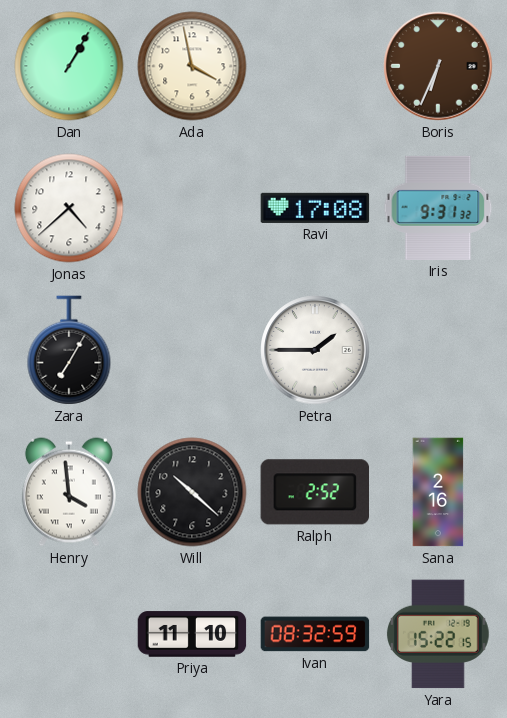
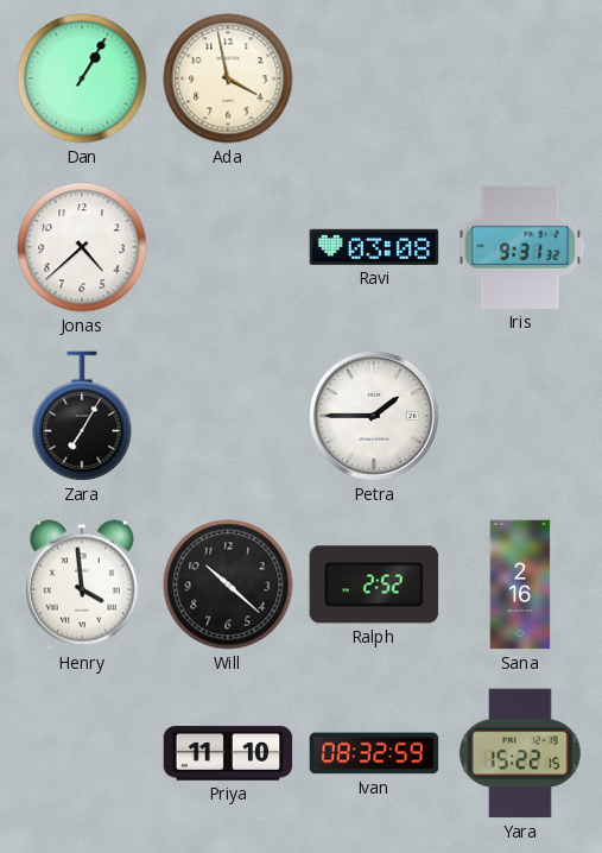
Boris: 6:34 -> none (438, 66)
Ravi: 17:08 -> 03:08 (374, 247)
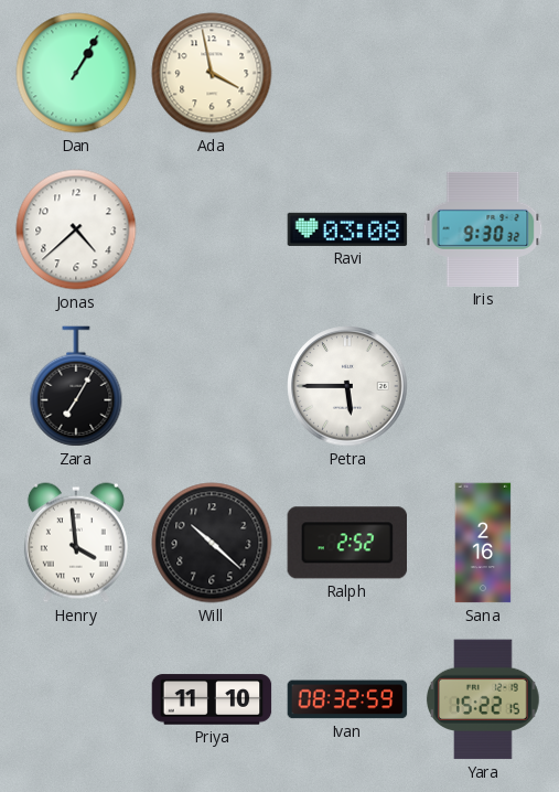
Iris: 9:31 -> 9:30 (483, 229)
Petra: 1:45 -> 5:45 (347, 386)
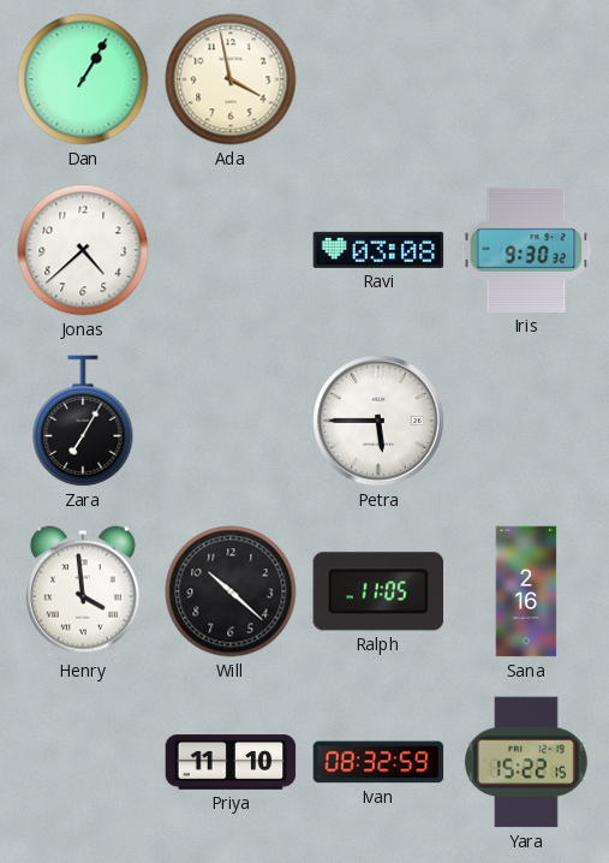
Ralph: 2:52 -> 11:05 (377, 591)
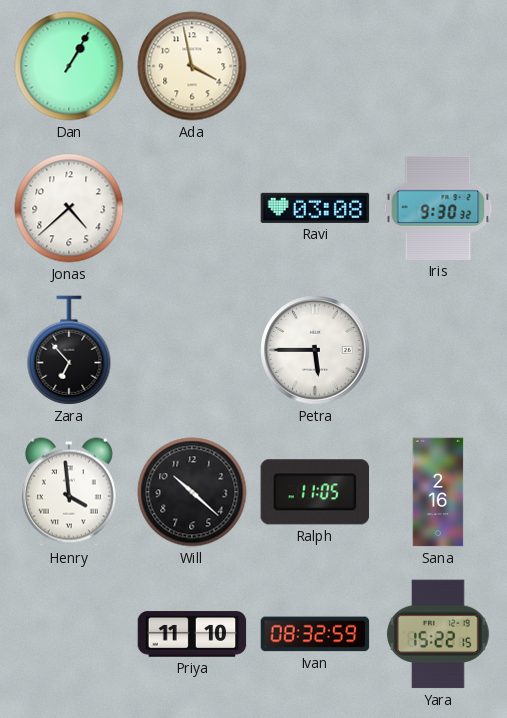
Zara: 7:05 -> 6:53 (69, 350)
